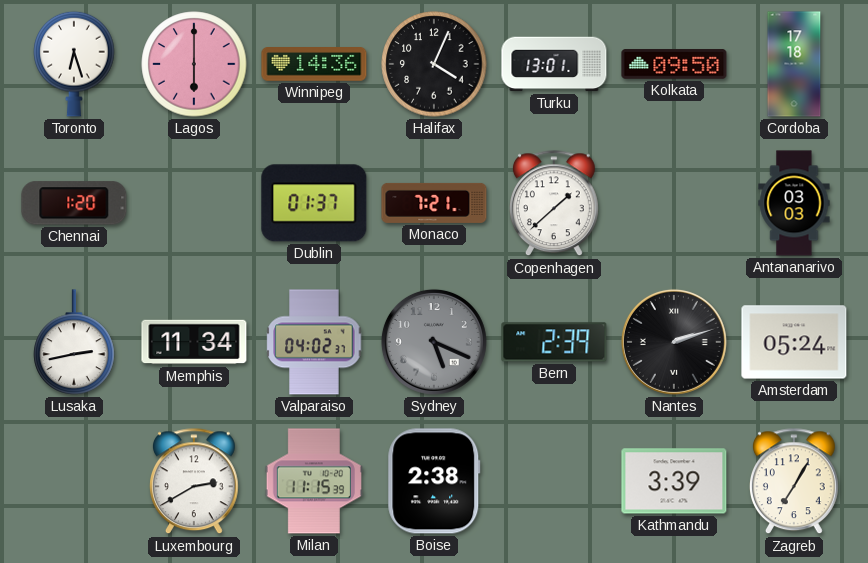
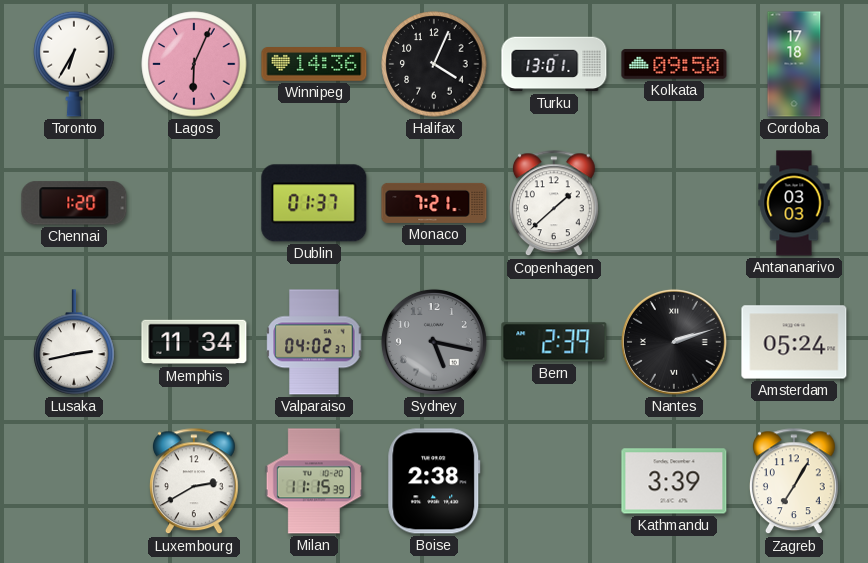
Toronto: 6:27 -> 6:35 (74, 64)
Lagos: 6:00 -> 6:04 (194, 64)
Sydney: 5:19 -> 5:17 (434, 342)
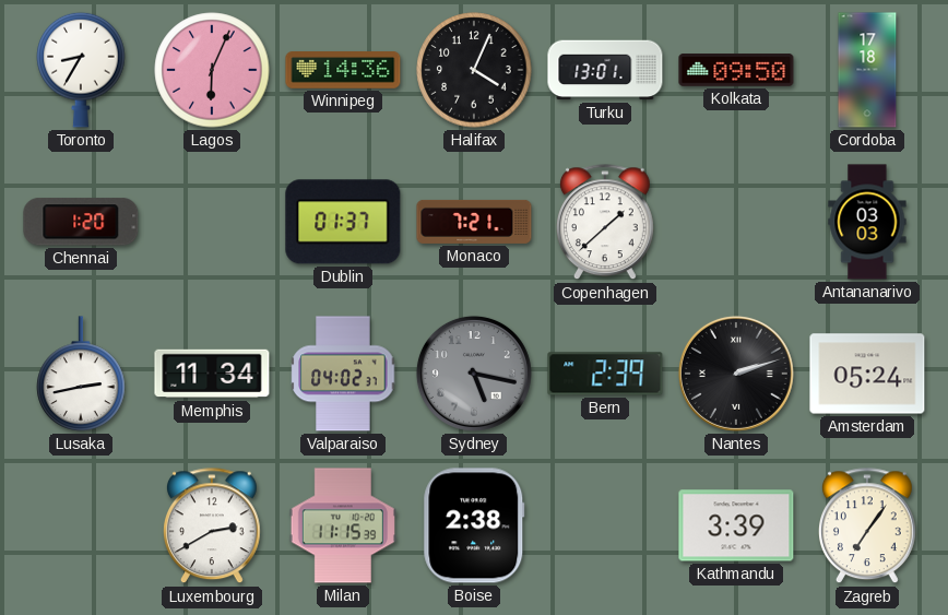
Toronto: 6:35 -> 8:35 (81, 70)
Zagreb: 7:05 -> 7:06 (867, 527)
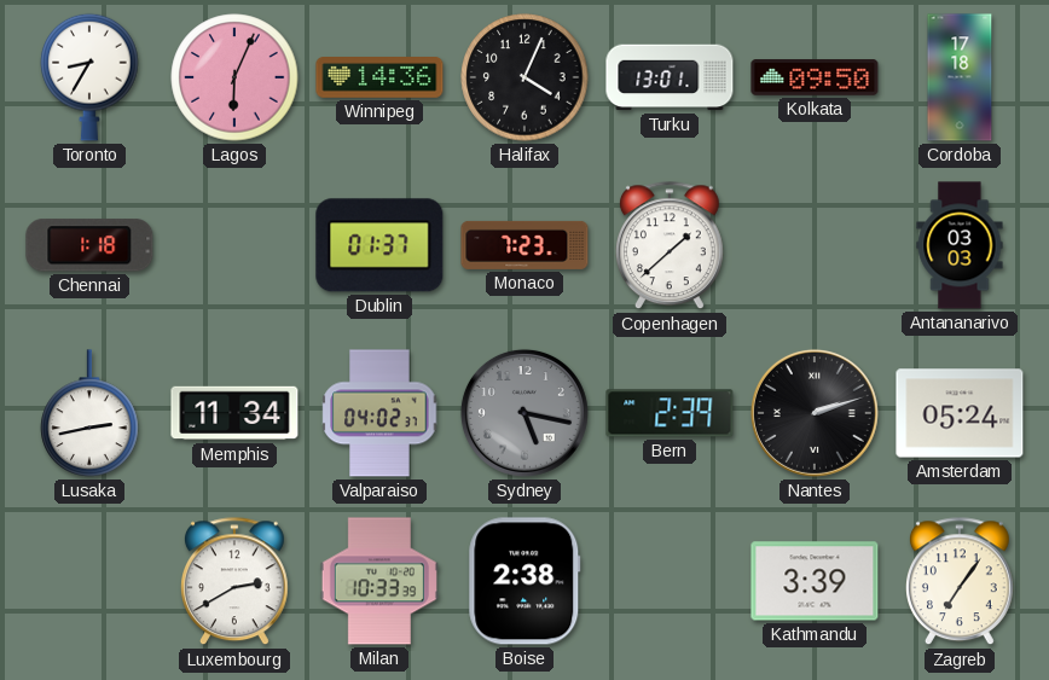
Chennai: 1:20 -> 1:18 (89, 245)
Monaco: 7:21 -> 7:23 (524, 245)
Milan: 11:15 -> 10:33 (379, 581)
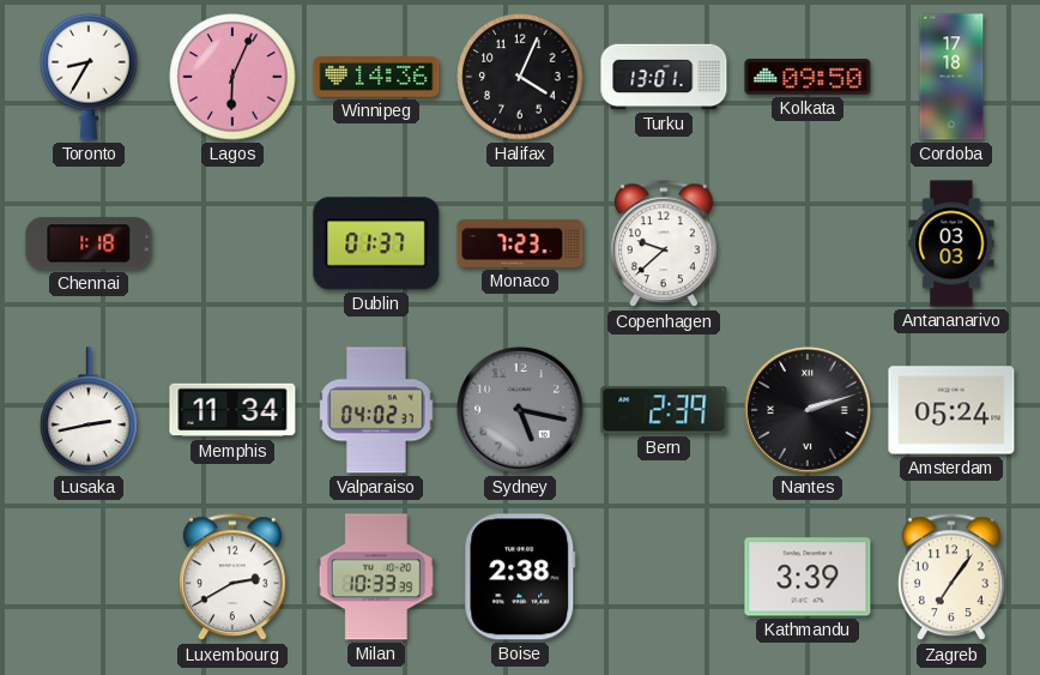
Copenhagen: 1:38 -> 9:38 (664, 245)
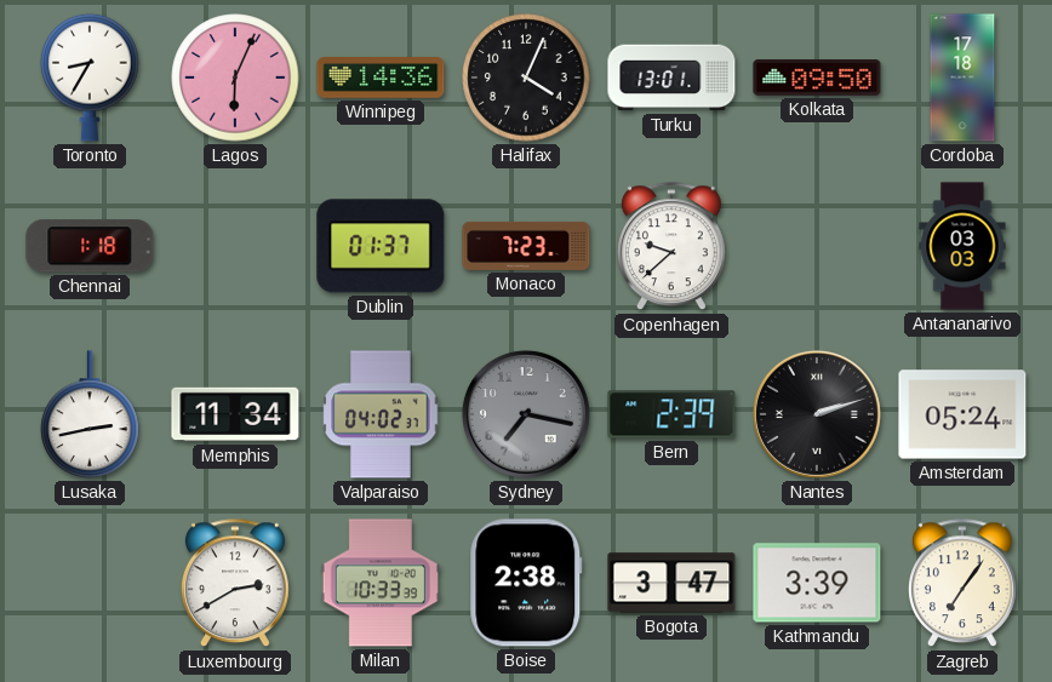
Sydney: 5:17 -> 7:17 (526, 414)
Bogota: none -> 3:47 (671, 583)
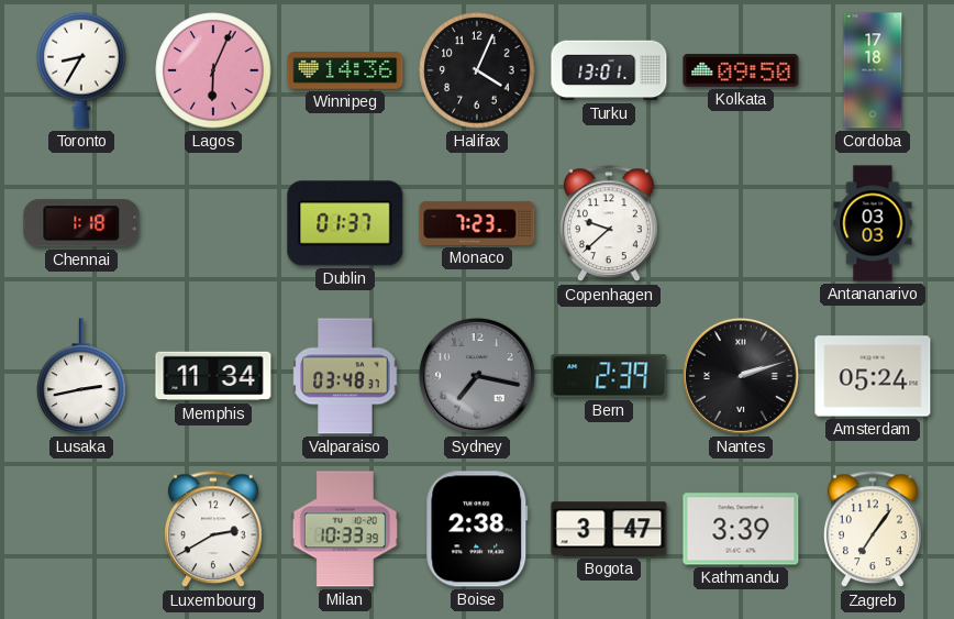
Valparaiso: 04:02 -> 03:48 (345, 376)
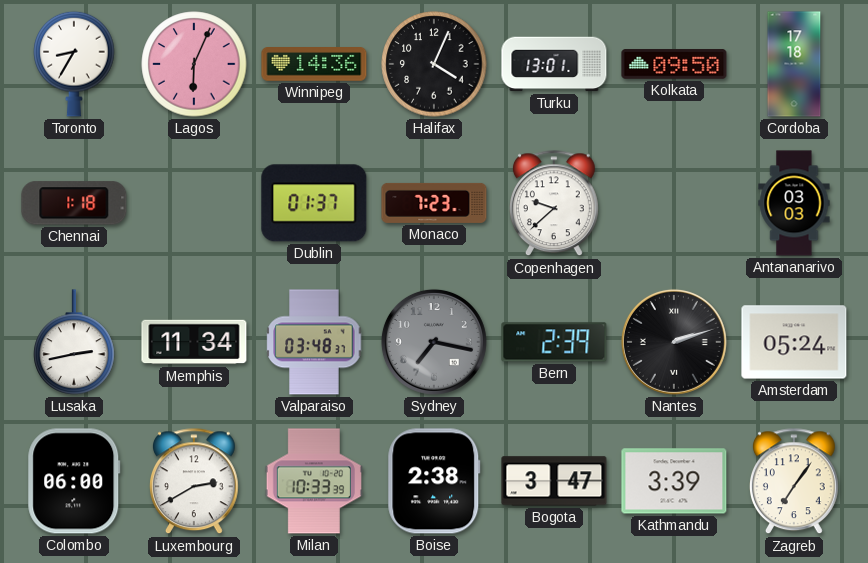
Colombo: none -> 06:00 (74, 481)
